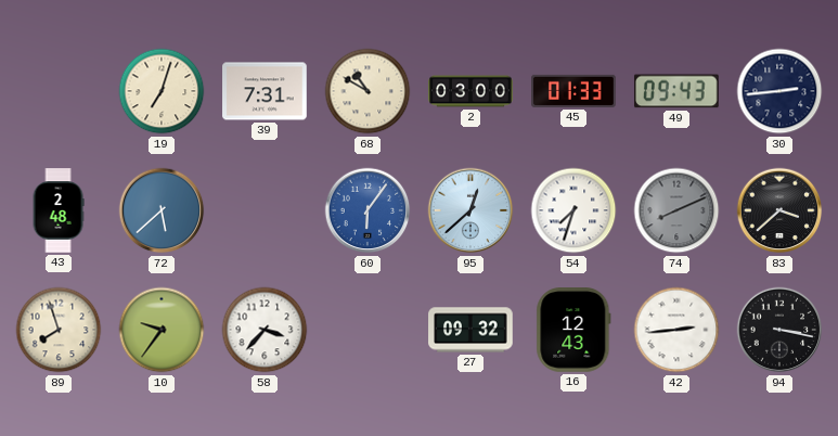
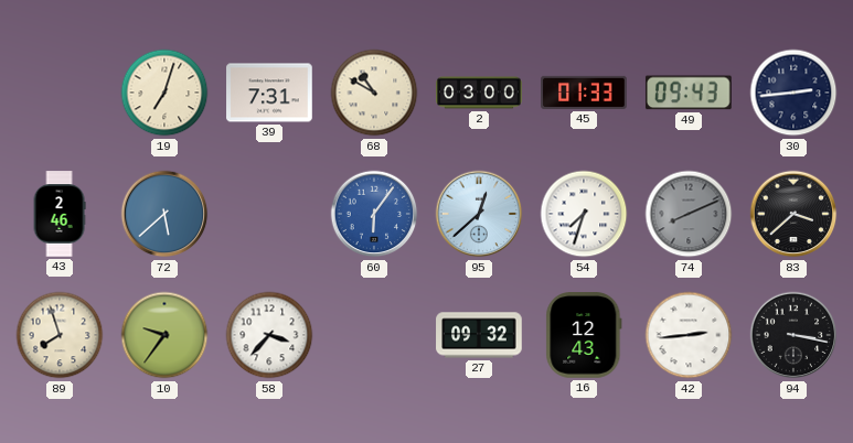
43: 2:48 -> 2:46 (60, 214)
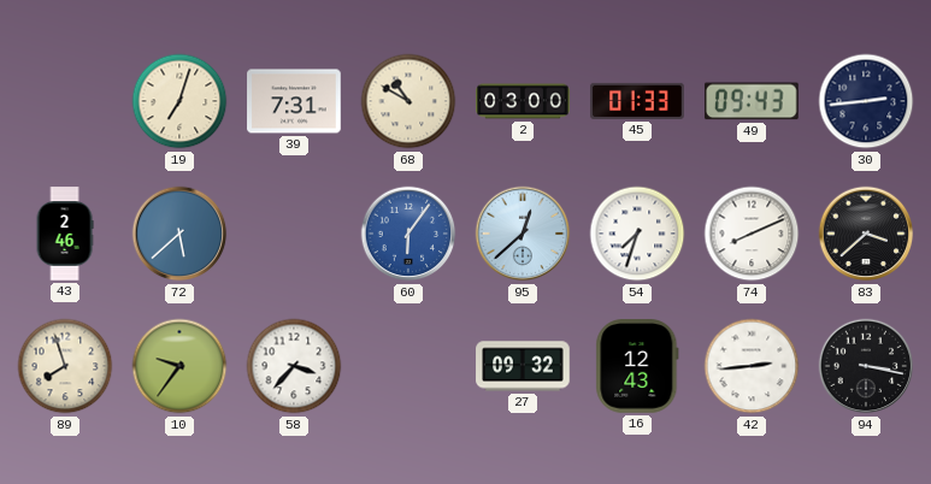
74 dial: grey -> white (752, 234)
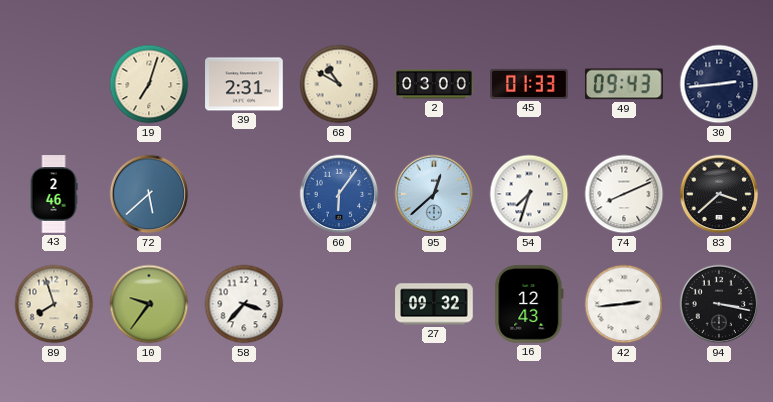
39: 7:31 -> 2:31 (244, 84)
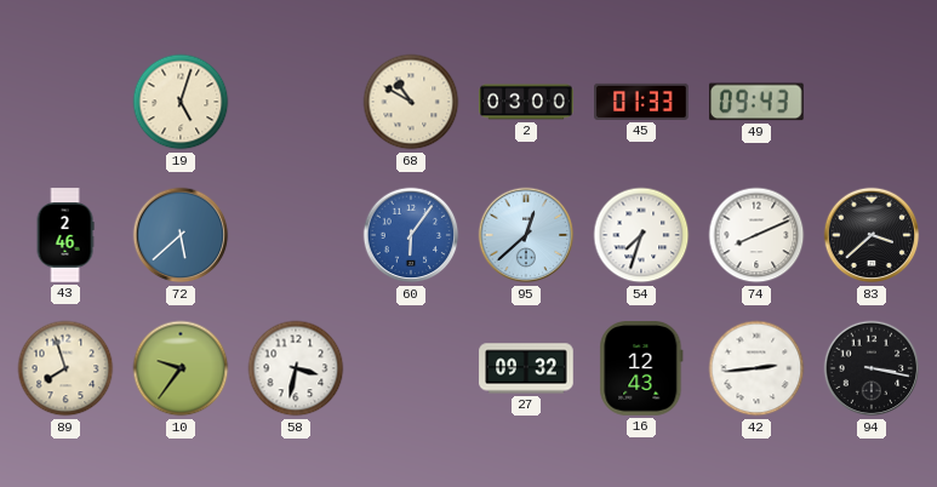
19: 7:03 -> 5:03 (181, 102)
39: 2:31 -> none (244, 84)
30: 2:44 -> none (719, 84)
58: 3:37 -> 3:32 (296, 368)
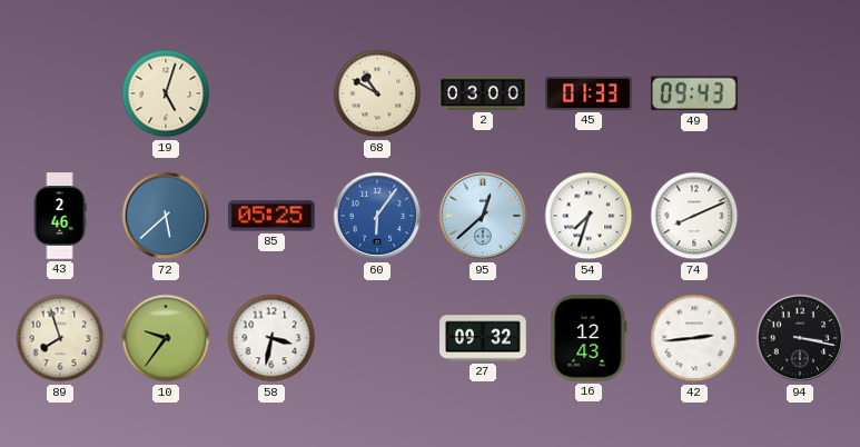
85: none -> 05:25 (271, 216)
83: 3:38 -> none (872, 235)
